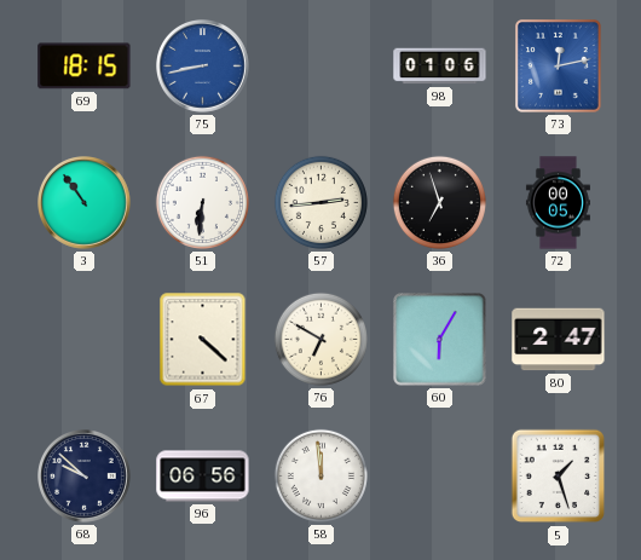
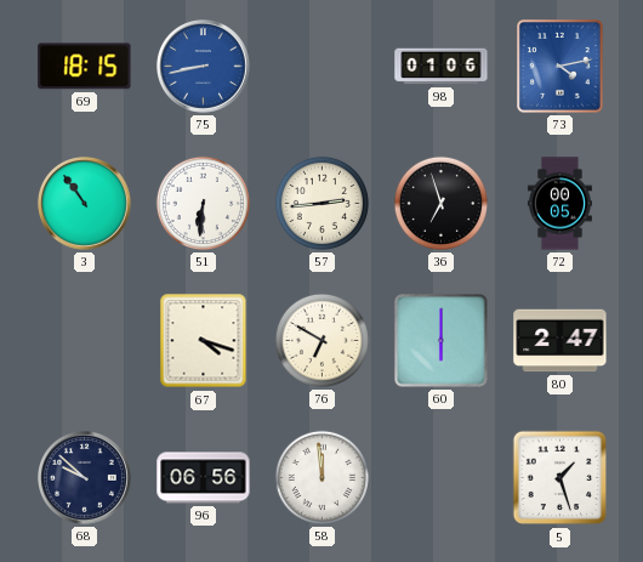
73: 12:13 -> 4:13 (561, 67)
67: 4:22 -> 4:18 (204, 341)
60: 6:05 -> 6:00 (442, 341)
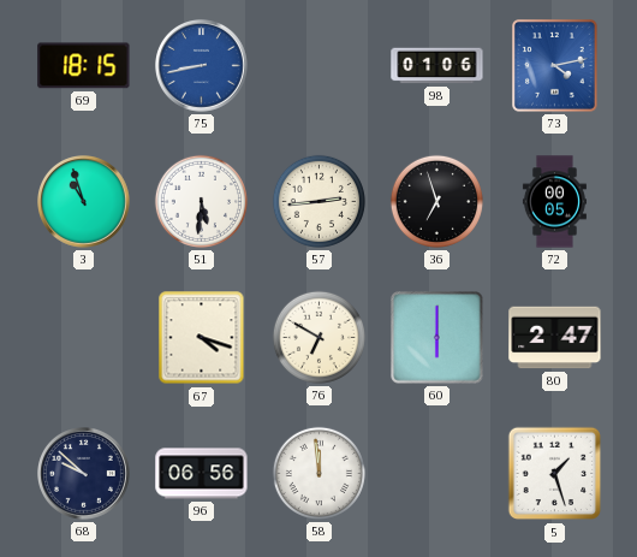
3: 10:54 -> 10:57 (84, 202)
51: 6:31 -> 5:31 (201, 201)
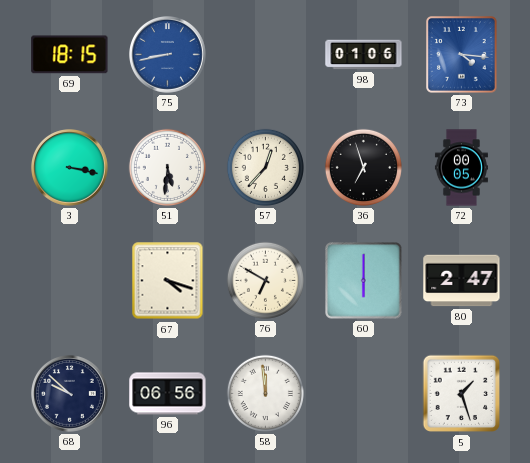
73: 4:13 -> 4:16 (462, 55)
3: 10:57 -> 3:17 (70, 168)
57: 2:44 -> 12:37 (265, 167)
